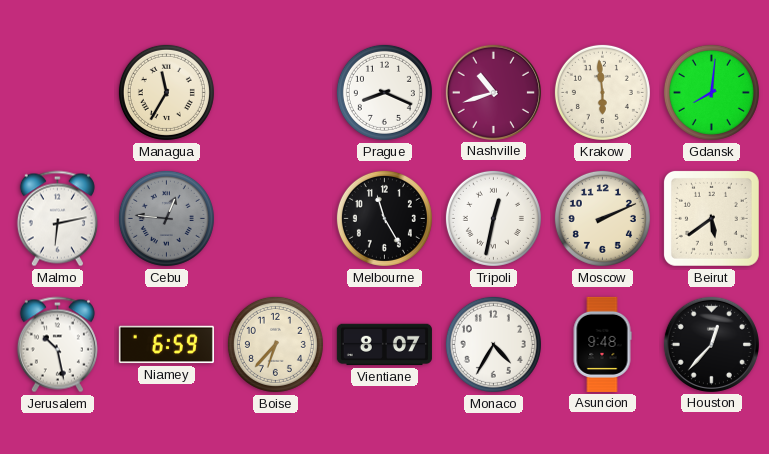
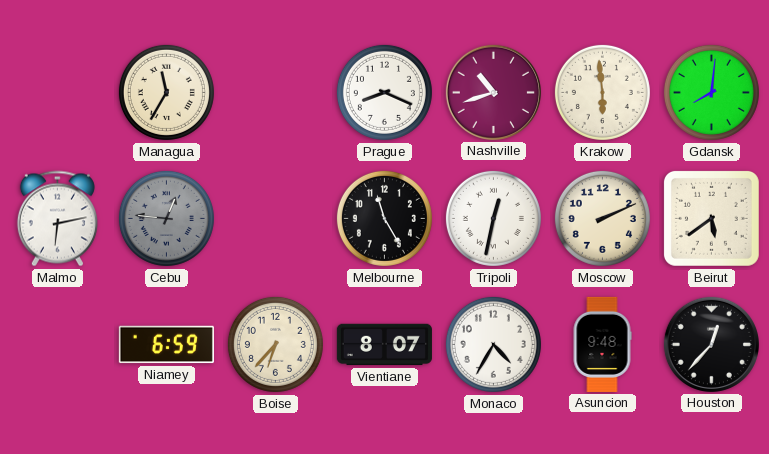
Jerusalem: 10:28 -> none (57, 345)
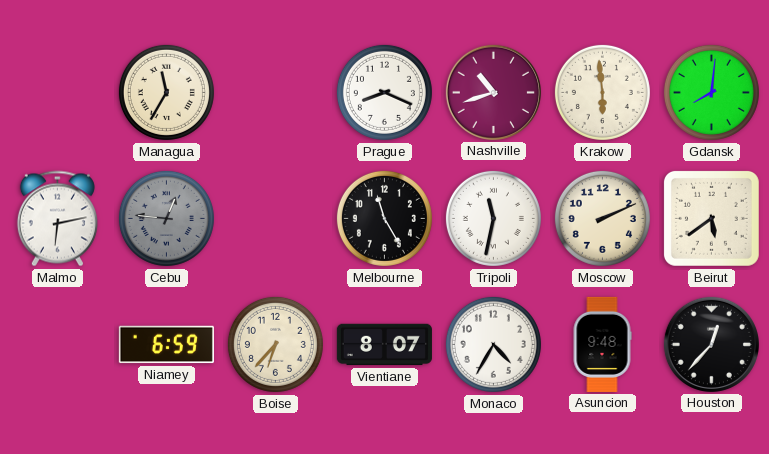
Tripoli: 12:32 -> 11:32 (493, 218)
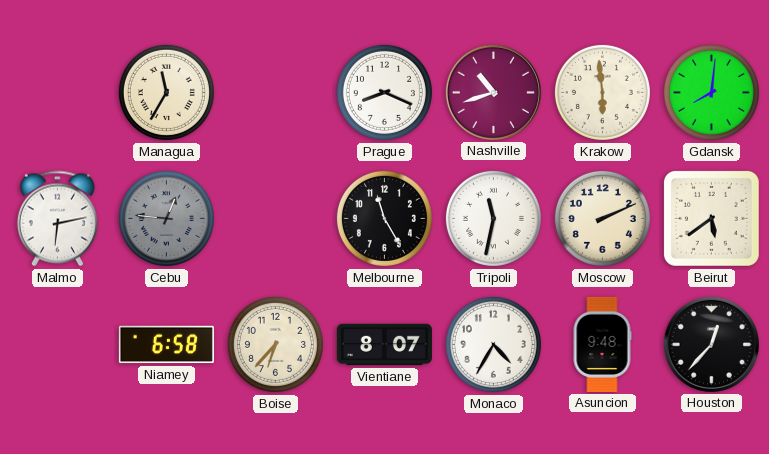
Niamey: 6:59 -> 6:58 (166, 345)
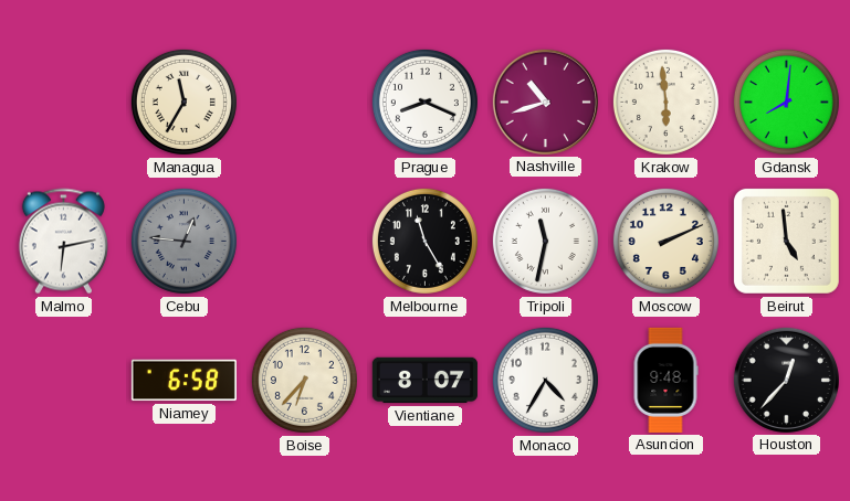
Beirut: 5:39 -> 4:59 (786, 241)
